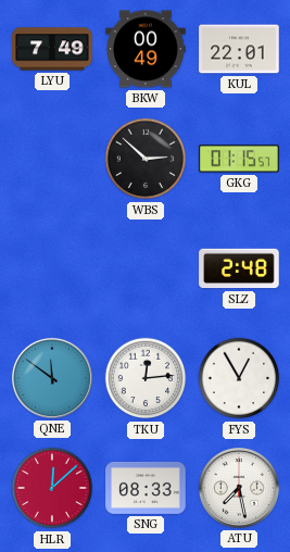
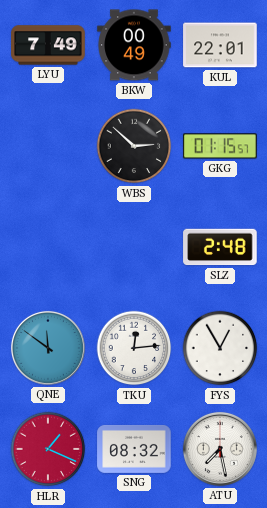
HLR: 12:08 -> 1:19 (48, 449)
SNG: 08:33 -> 08:32 (134, 449)
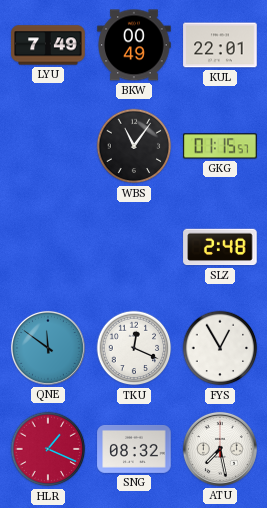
WBS: 2:52 -> 11:06 (134, 146)
TKU: 12:14 -> 12:19 (134, 348)
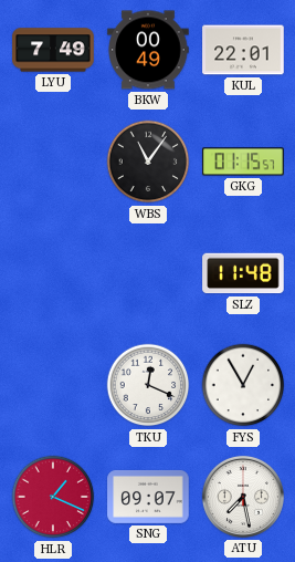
SLZ: 2:48 -> 11:48 (243, 273)
QNE: 11:51 -> none (48, 348)
SNG: 08:32 -> 09:07 (148, 497)
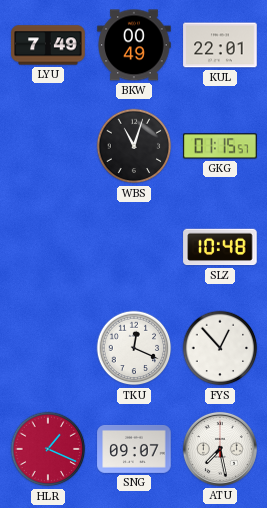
WBS: 11:06 -> 11:03 (134, 146)
SLZ: 11:48 -> 10:48 (220, 247)
FYS: 12:55 -> 12:53 (220, 348)
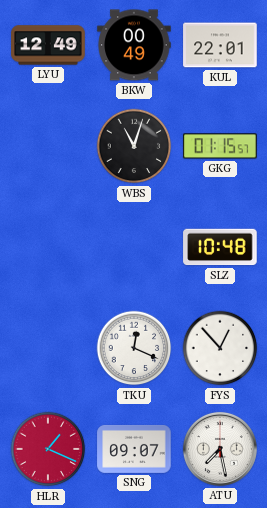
LYU: 7:49 -> 12:49 (48, 45)
